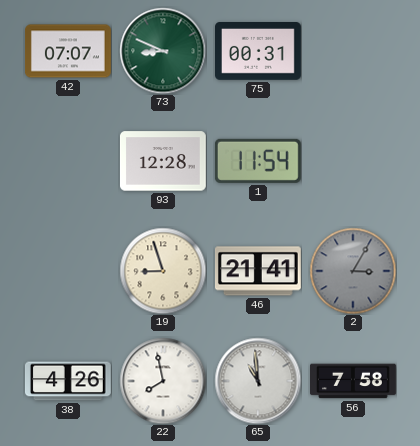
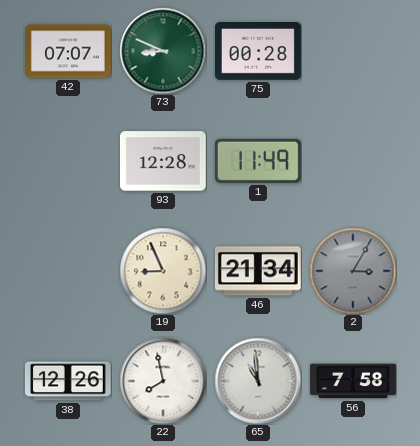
75: 00:31 -> 00:28 (259, 52)
1: 11:54 -> 11:49 (258, 161)
19: 8:57 -> 8:56 (163, 271)
46: 21:41 -> 21:34 (258, 271)
38: 4:26 -> 12:26 (68, 381)
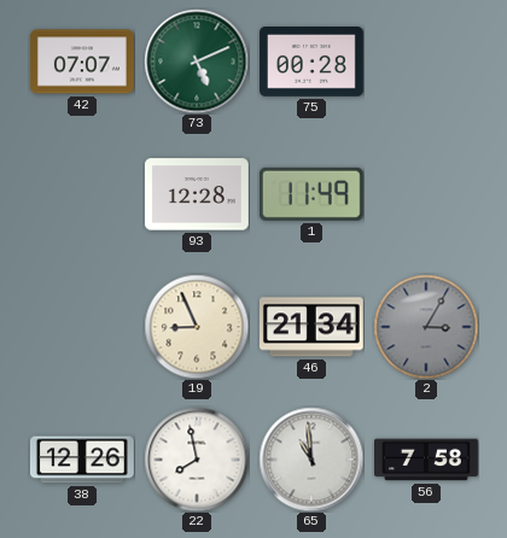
73: 8:49 -> 5:11 (197, 62)
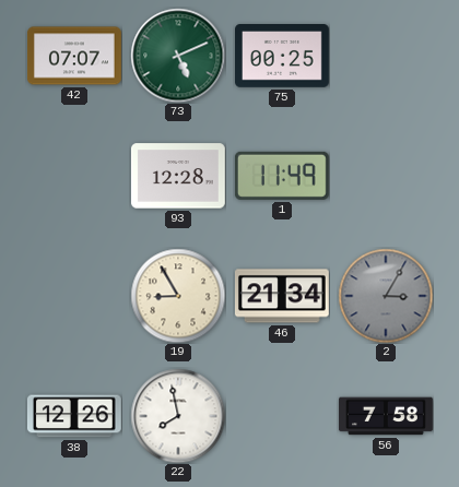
75: 00:28 -> 00:25 (283, 57)
19: 8:56 -> 8:55 (178, 296)
65: 10:59 -> none (311, 460)
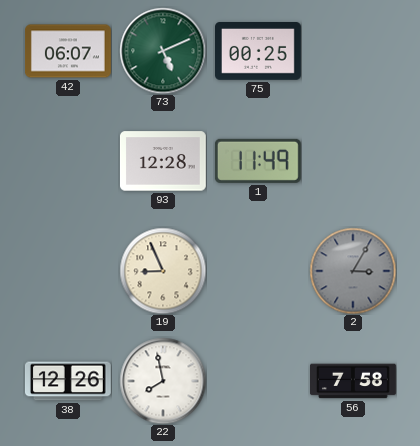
42: 07:07 -> 06:07 (69, 51)
19: 8:55 -> 8:56 (163, 271)
46: 21:34 -> none (282, 296)
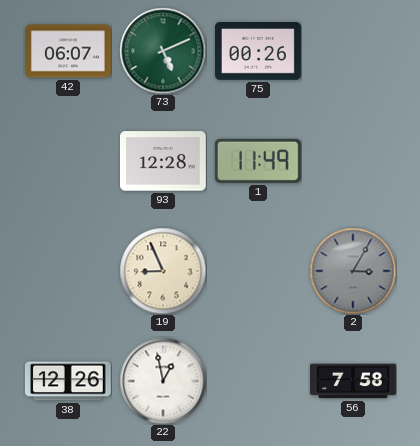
75: 00:25 -> 00:26 (259, 52)
22: 7:58 -> 12:58 (163, 381)
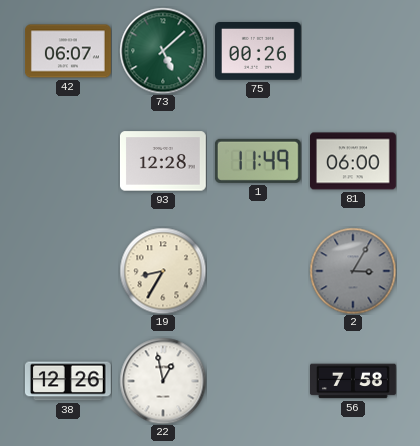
73: 5:11 -> 5:08 (163, 51)
81: none -> 06:00 (354, 161)
19: 8:56 -> 8:35 (163, 271)
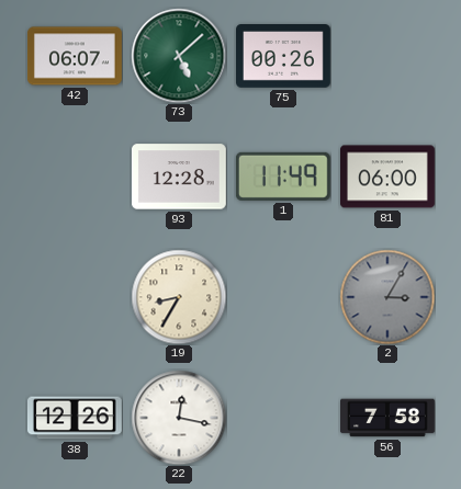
22: 12:58 -> 12:17 (179, 418)
